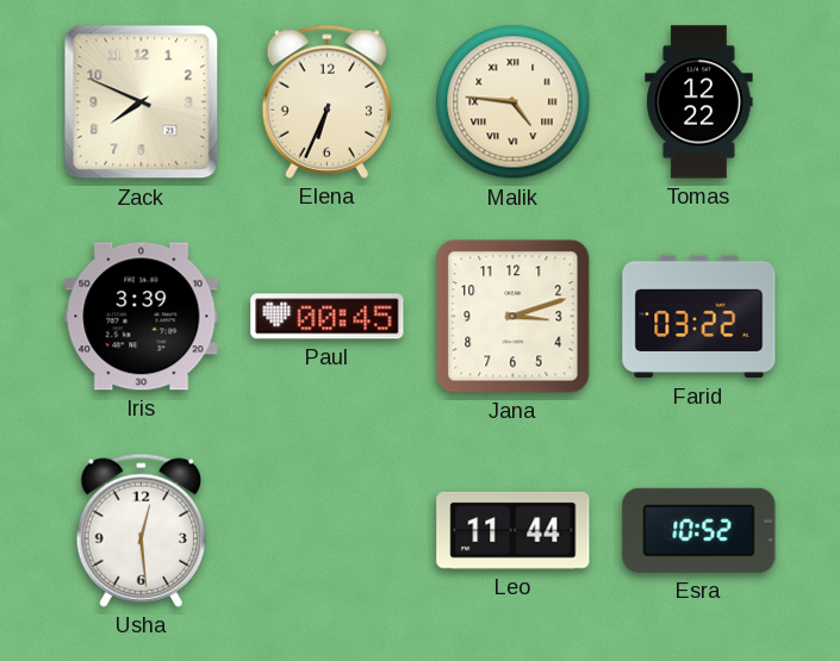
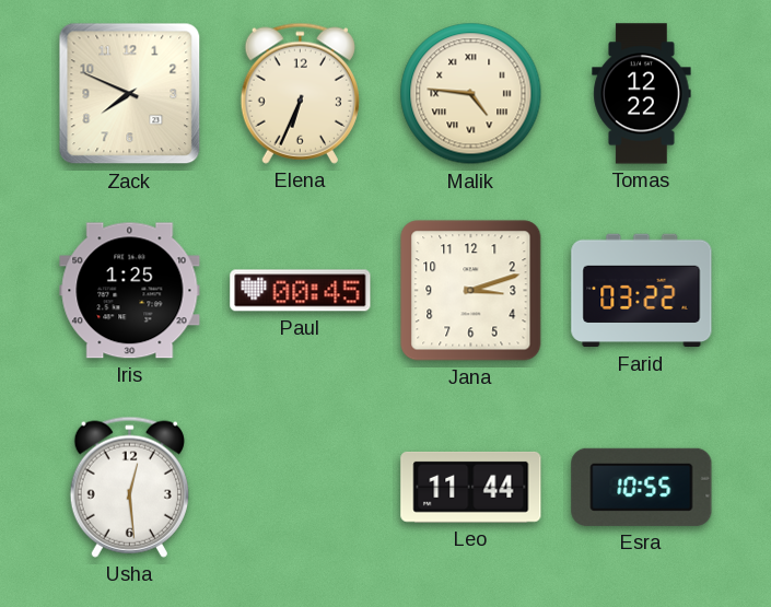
Iris: 3:39 -> 1:25 (130, 291)
Esra: 10:52 -> 10:55 (642, 487)
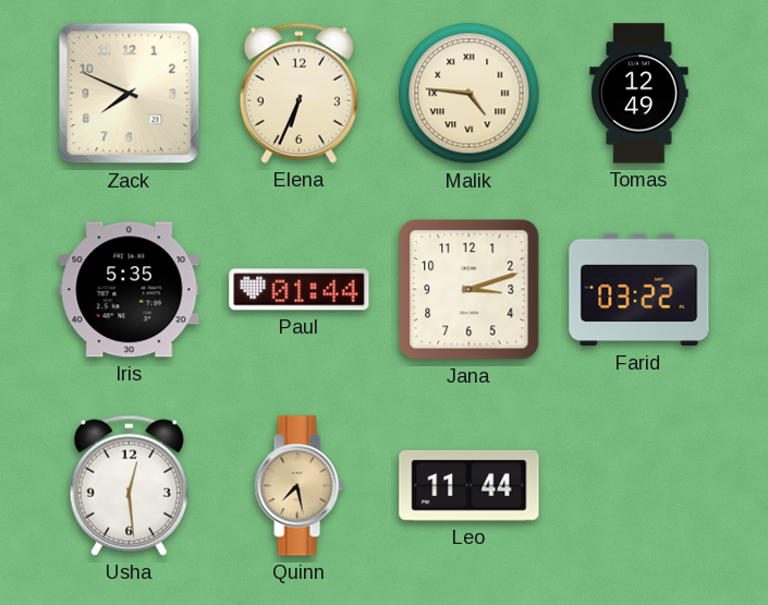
Tomas: 12:22 -> 12:49 (639, 94)
Iris: 1:25 -> 5:35 (130, 290)
Paul: 00:45 -> 01:44 (300, 290)
Quinn: none -> 7:28 (298, 486)
Esra: 10:55 -> none (642, 487)
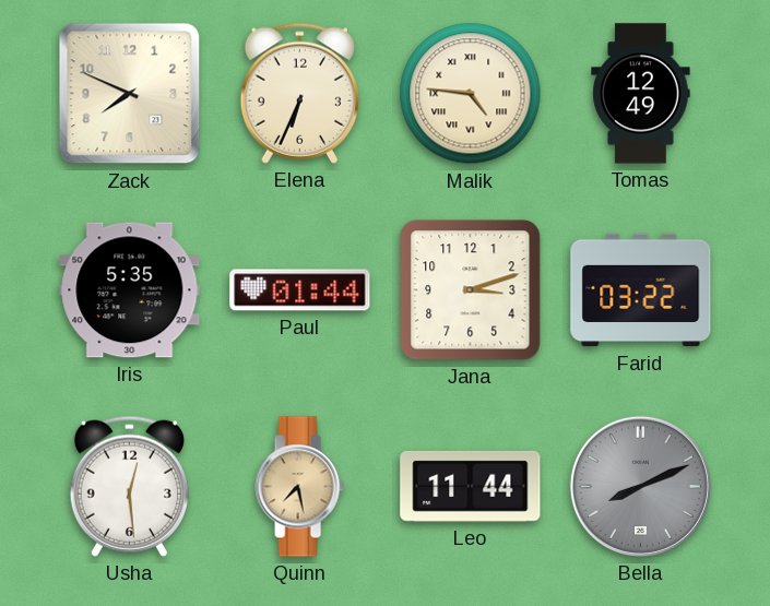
Bella: none -> 8:11 (640, 486)
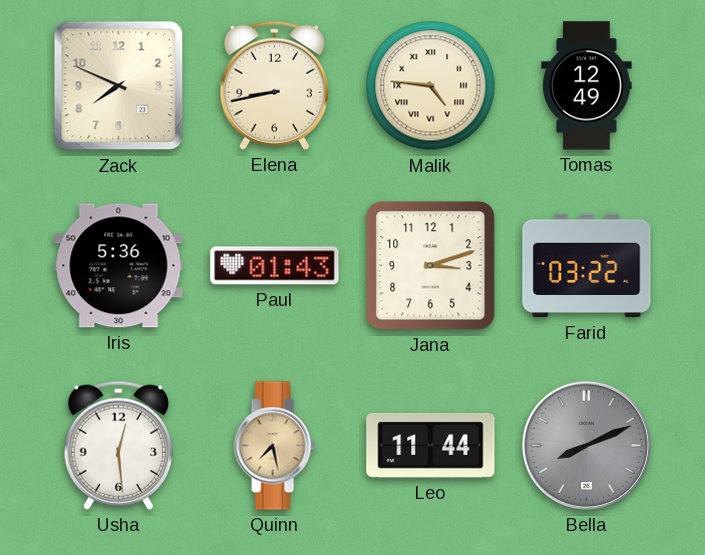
Elena: 6:34 -> 8:43 (274, 85)
Iris: 5:35 -> 5:36 (119, 266)
Paul: 01:44 -> 01:43 (275, 266)
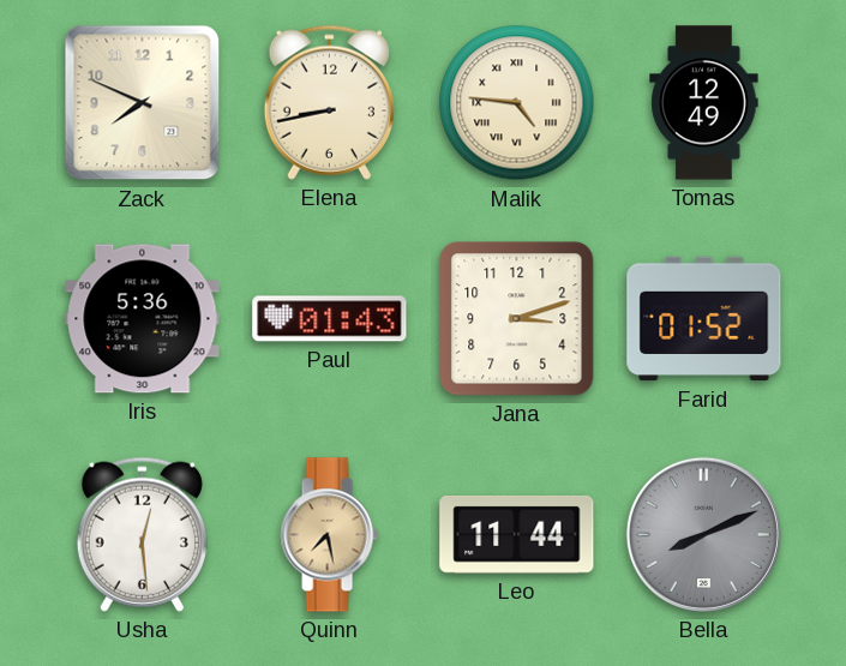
Farid: 03:22 -> 01:52 (704, 319)
